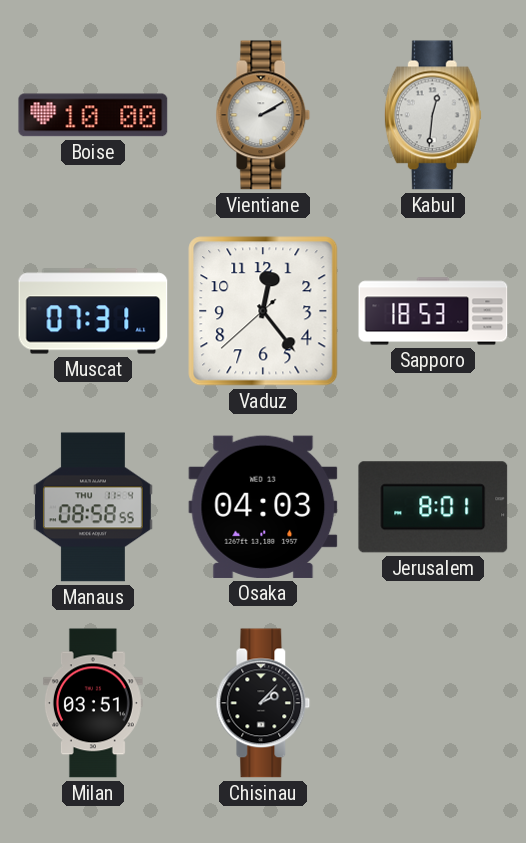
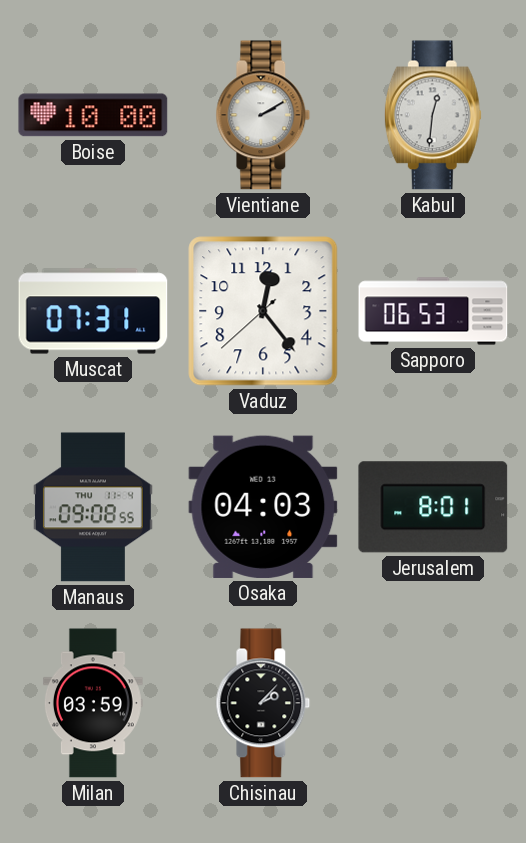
Sapporo: 18:53 -> 06:53 (433, 311)
Manaus: 08:58 -> 09:08 (93, 507)
Milan: 03:51 -> 03:59 (93, 703)
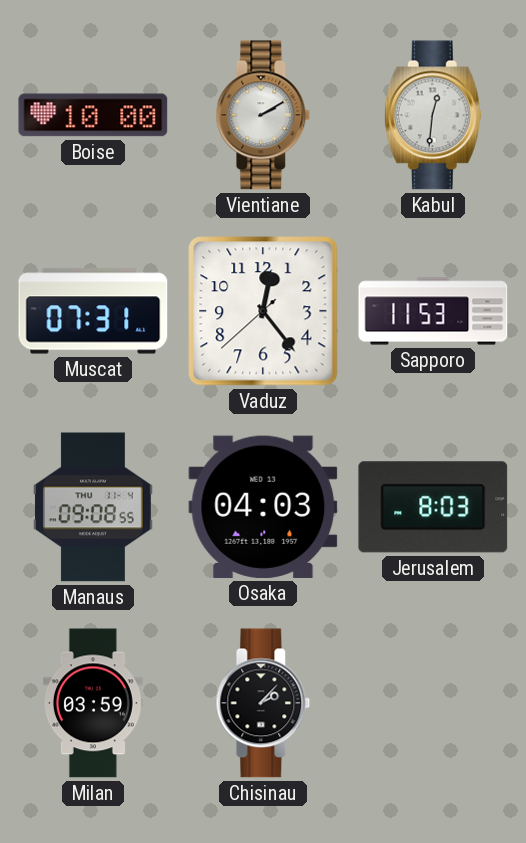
Sapporo: 06:53 -> 11:53 (433, 311)
Jerusalem: 8:01 -> 8:03 (433, 507)
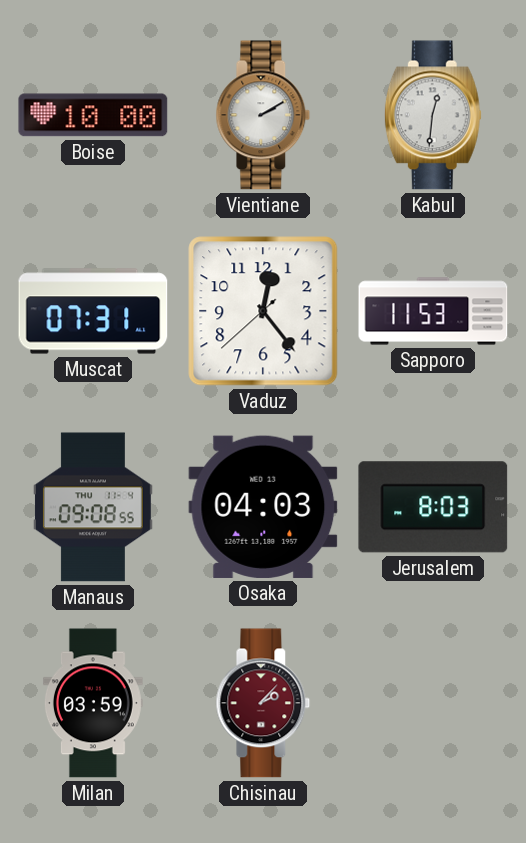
Chisinau dial: black -> burgundy (263, 703)
